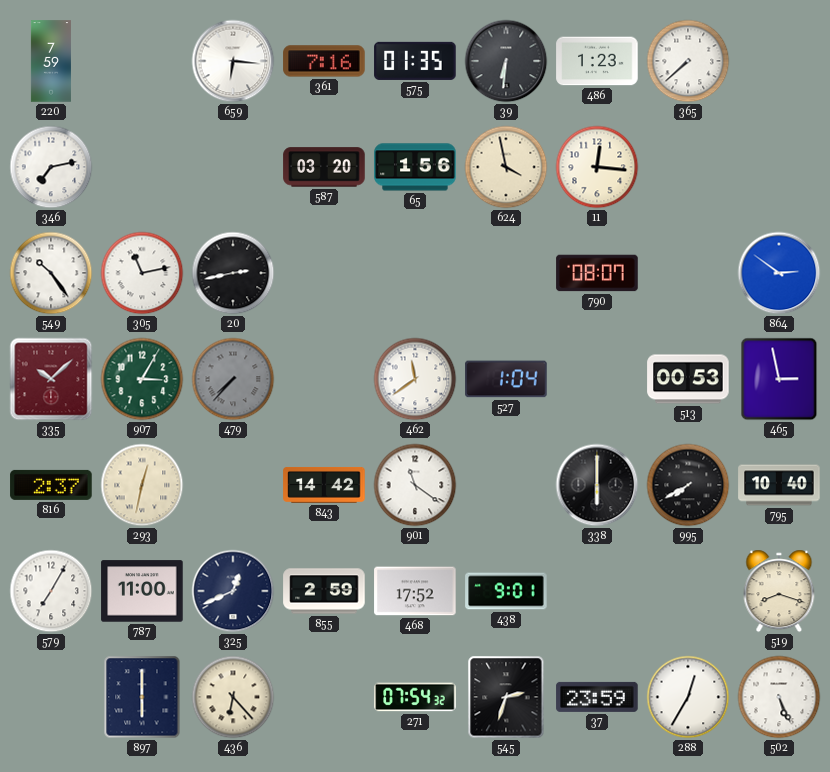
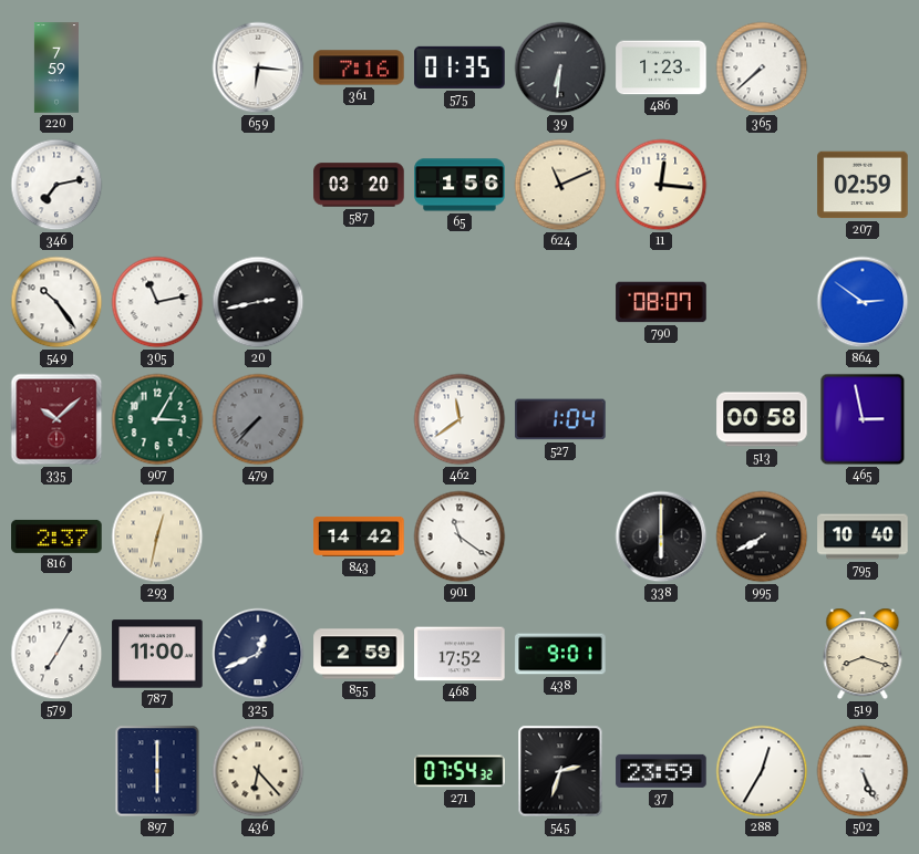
624: 3:58 -> 11:11 (560, 185)
207: none -> 02:59 (863, 185)
513: 00:53 -> 00:58 (762, 419)
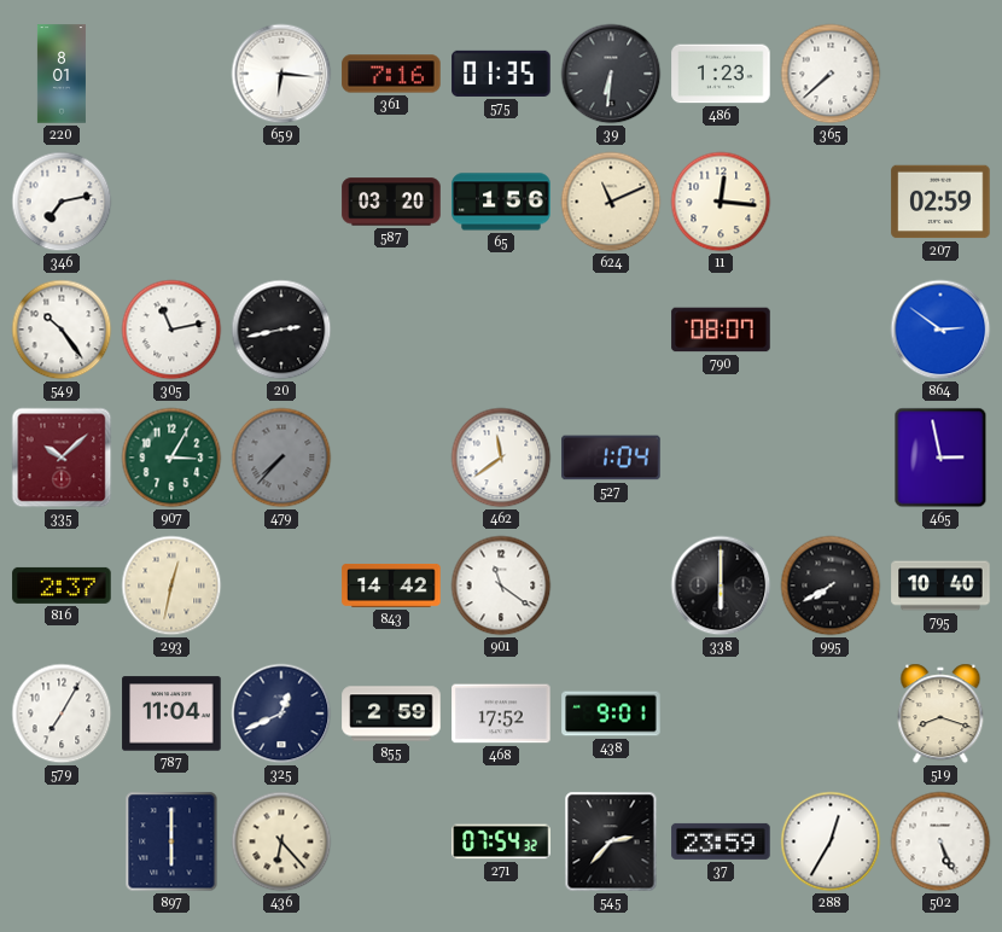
220: 7:59 -> 8:01 (62, 74)
513: 00:58 -> none (762, 419)
787: 11:00 -> 11:04 (171, 713)
545: 2:33 -> 2:37 (611, 841)
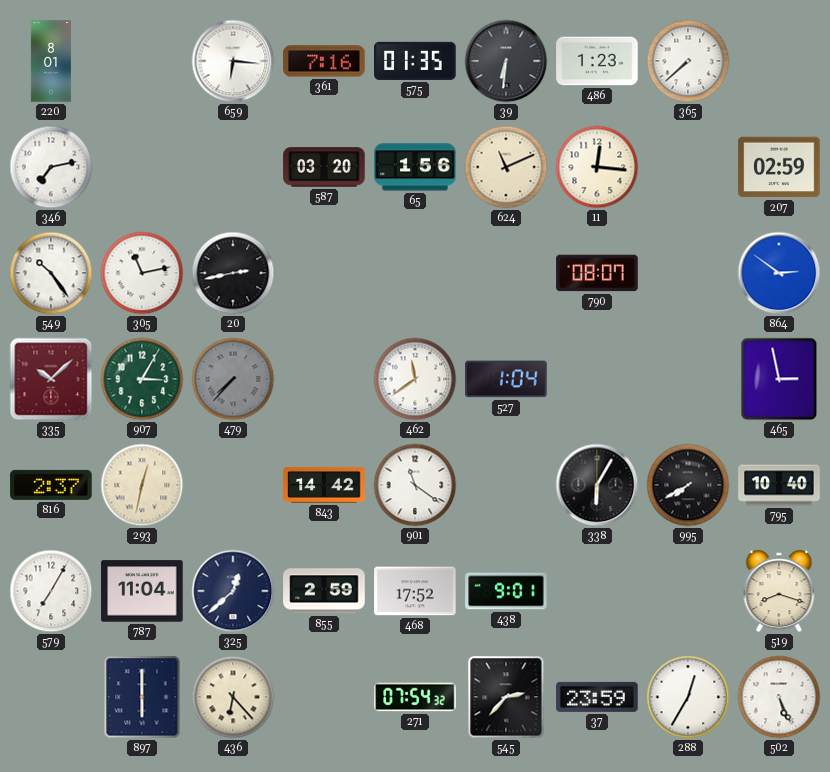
338: 6:00 -> 6:05 (597, 485)
325: 12:41 -> 12:38 (233, 591)
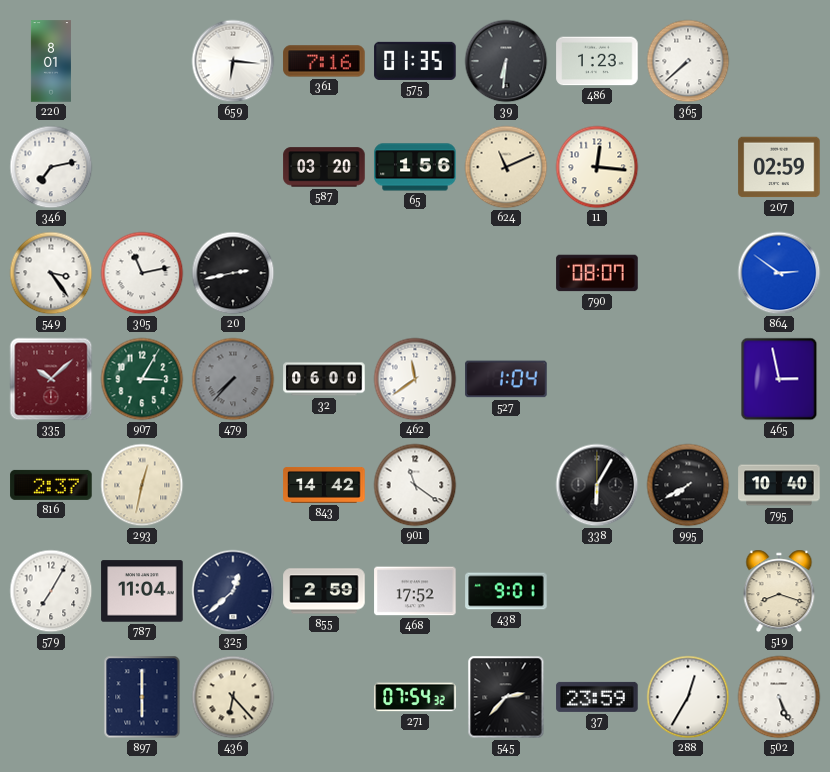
549: 10:24 -> 3:24 (51, 273)
32: none -> 06:00 (324, 379)
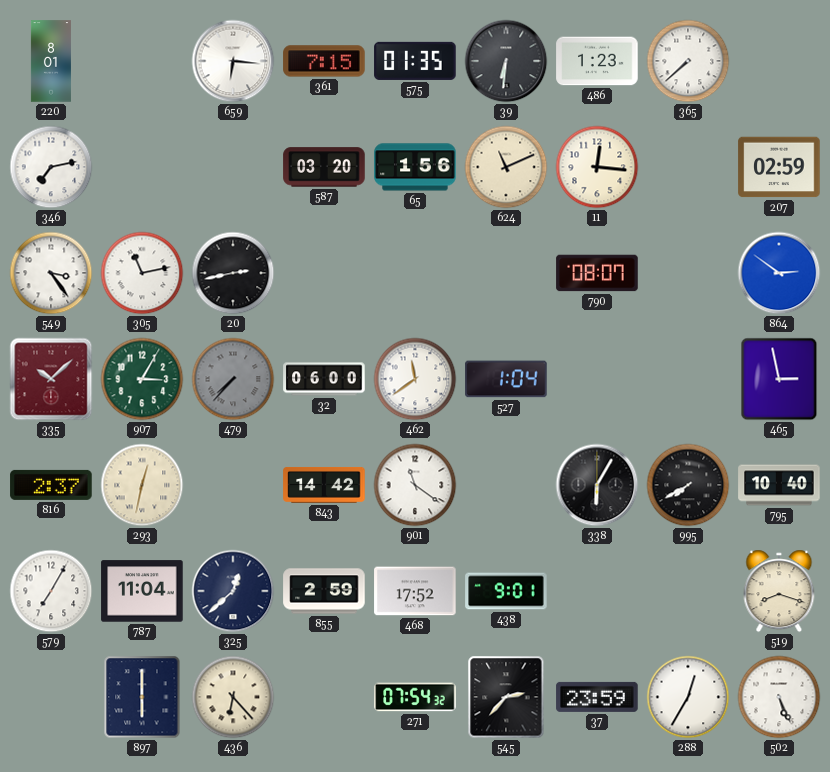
361: 7:16 -> 7:15 (324, 61)
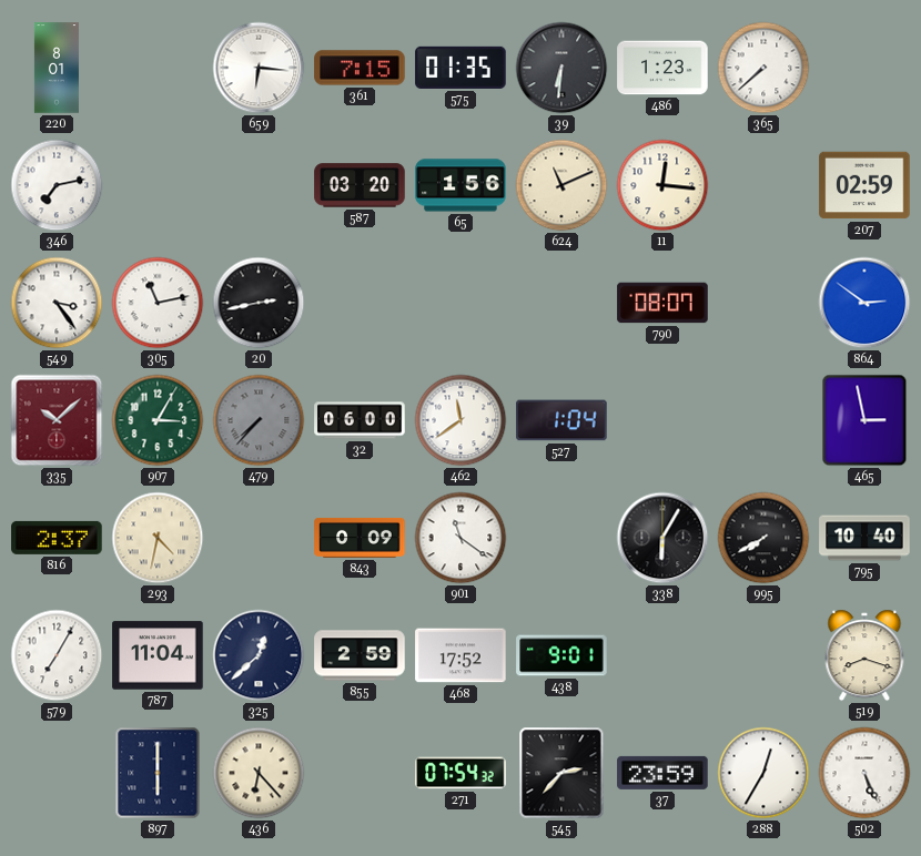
293: 12:32 -> 4:32 (158, 538)
843: 14:42 -> 0:09 (360, 538)
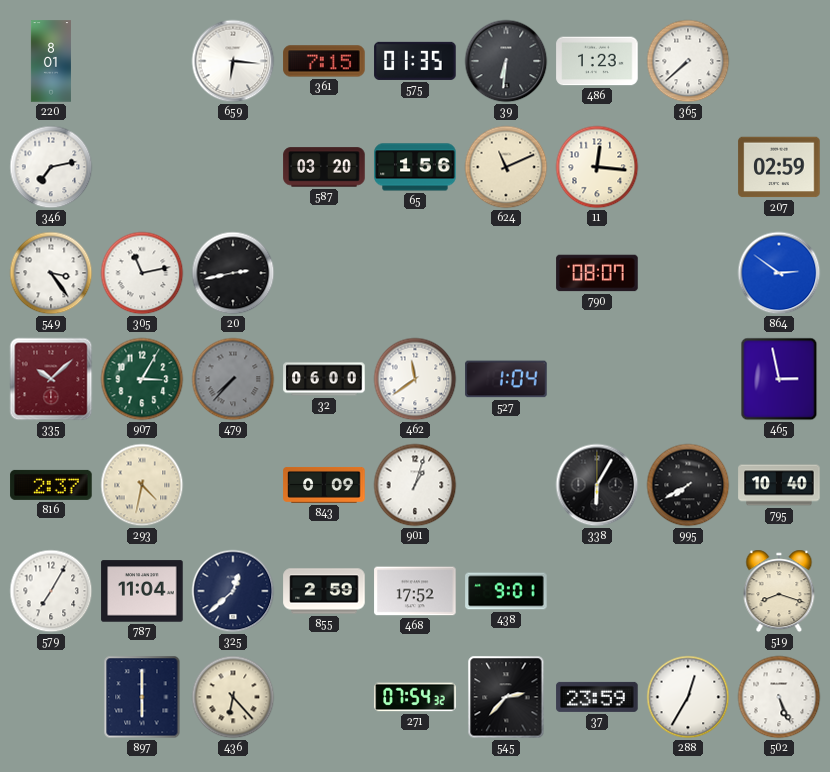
901: 11:21 -> 1:03 (415, 485)
